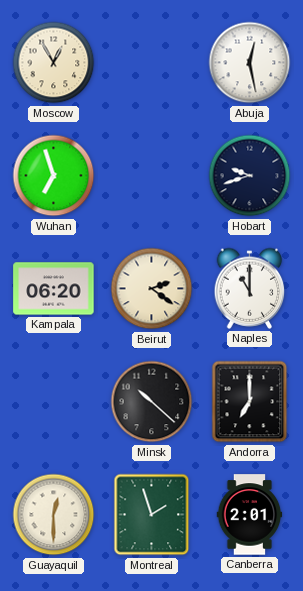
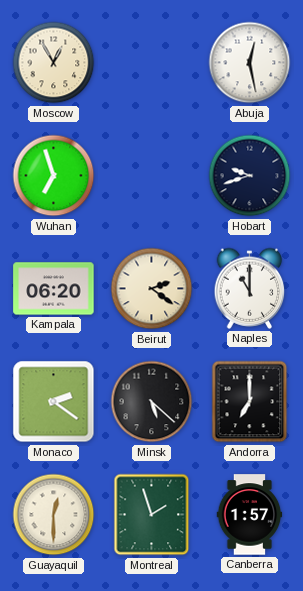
Monaco: none -> 2:21 (54, 402)
Minsk: 10:22 -> 5:22 (152, 402)
Canberra: 2:01 -> 1:57 (250, 515)
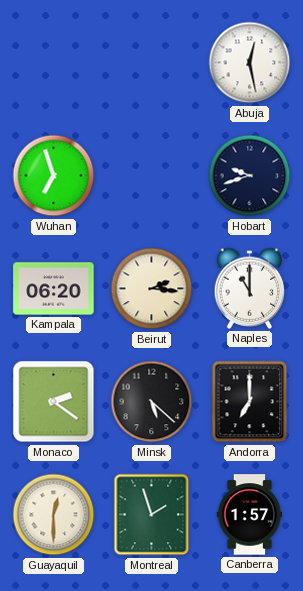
Moscow: 12:55 -> none (54, 63)
Beirut: 2:21 -> 2:16 (152, 289)
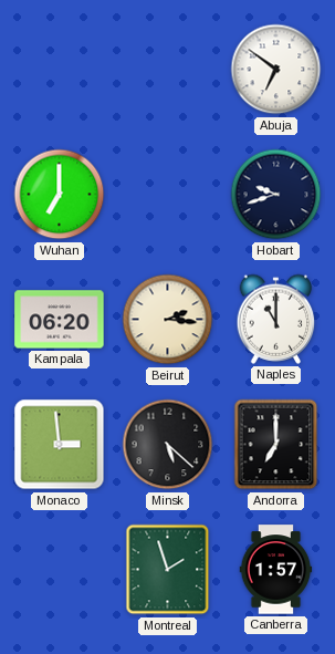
Abuja: 12:28 -> 6:51 (276, 70)
Wuhan: 6:57 -> 7:00 (60, 195)
Monaco: 2:21 -> 2:59 (60, 445)
Guayaquil: 12:30 -> none (54, 515)
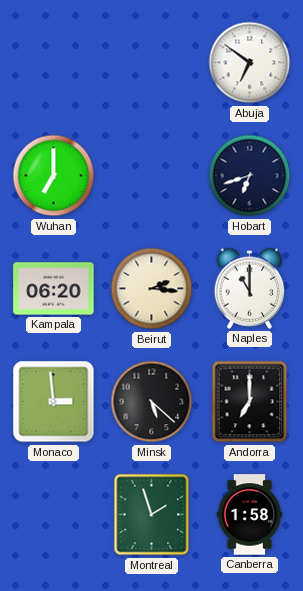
Hobart: 9:42 -> 6:42 (250, 176)
Canberra: 1:57 -> 1:58 (250, 515)
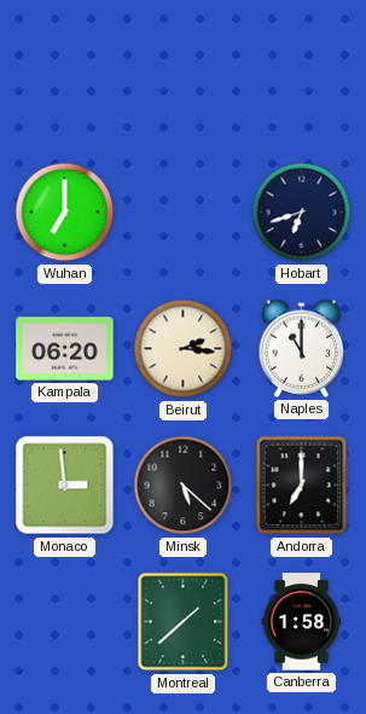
Abuja: 6:51 -> none (250, 63)
Montreal: 1:57 -> 1:38 (184, 622)
